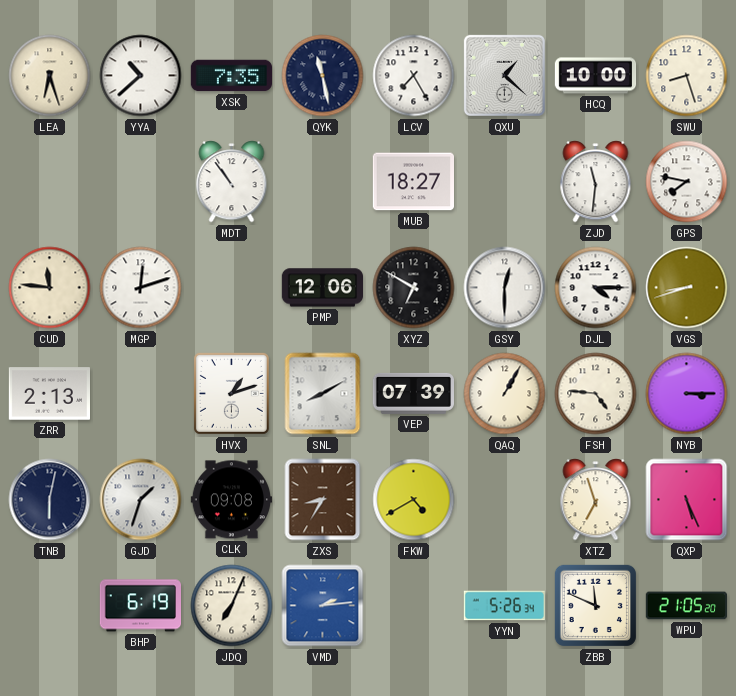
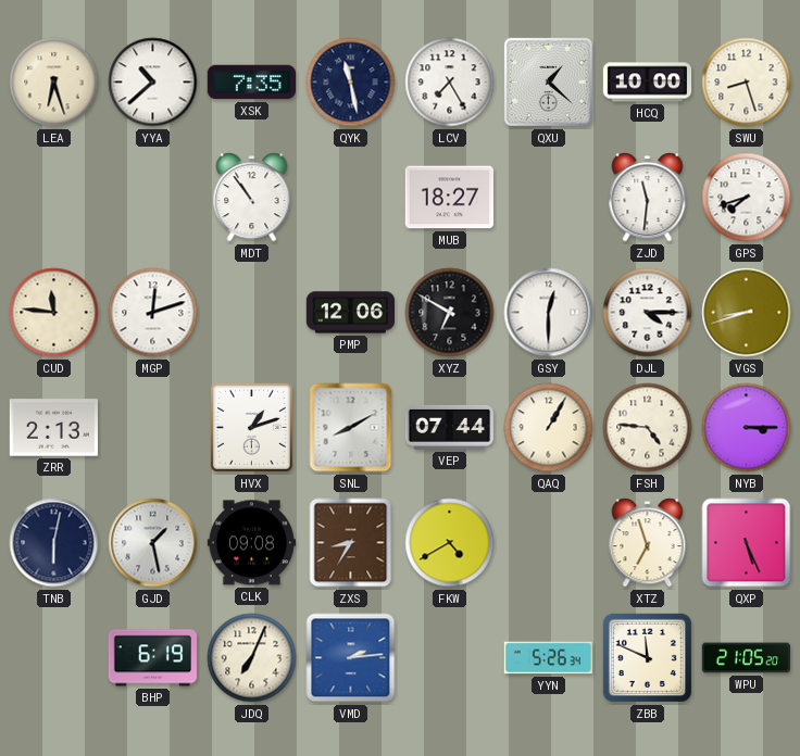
GPS: 7:47 -> 7:42 (747, 198)
VEP: 07:39 -> 07:44 (449, 427)
GJD: 1:33 -> 1:28 (153, 543)
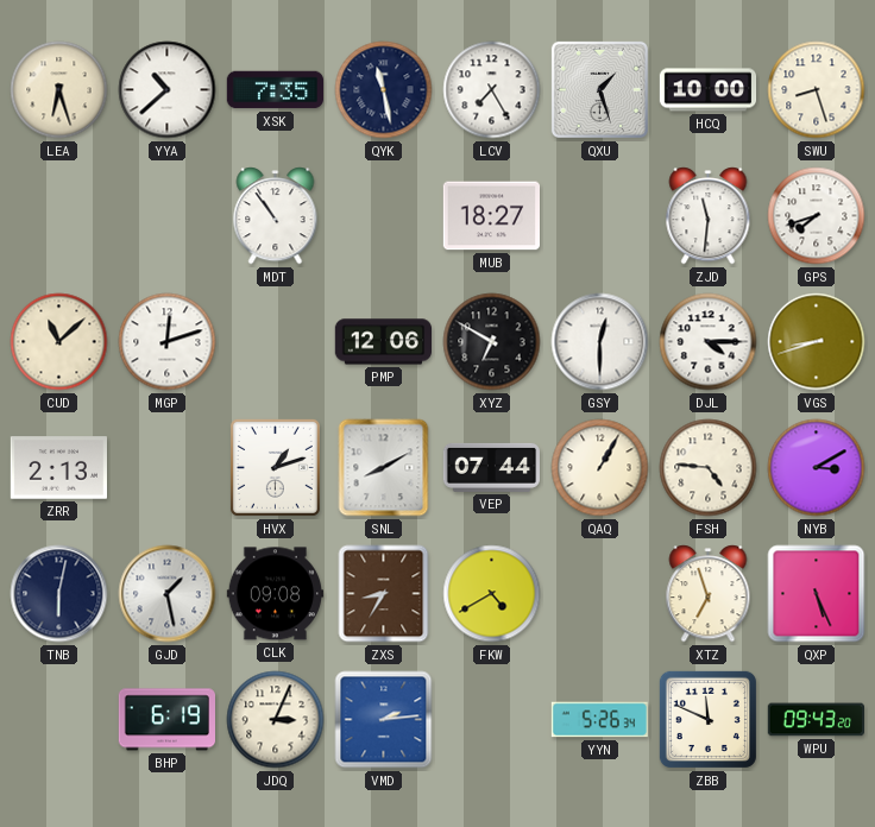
QXU: 1:22 -> 1:27 (599, 89)
CUD: 11:46 -> 11:08 (59, 342)
NYB: 3:15 -> 3:10 (817, 468)
JDQ: 7:04 -> 3:04 (276, 720)
WPU: 21:05 -> 09:43 (816, 720)
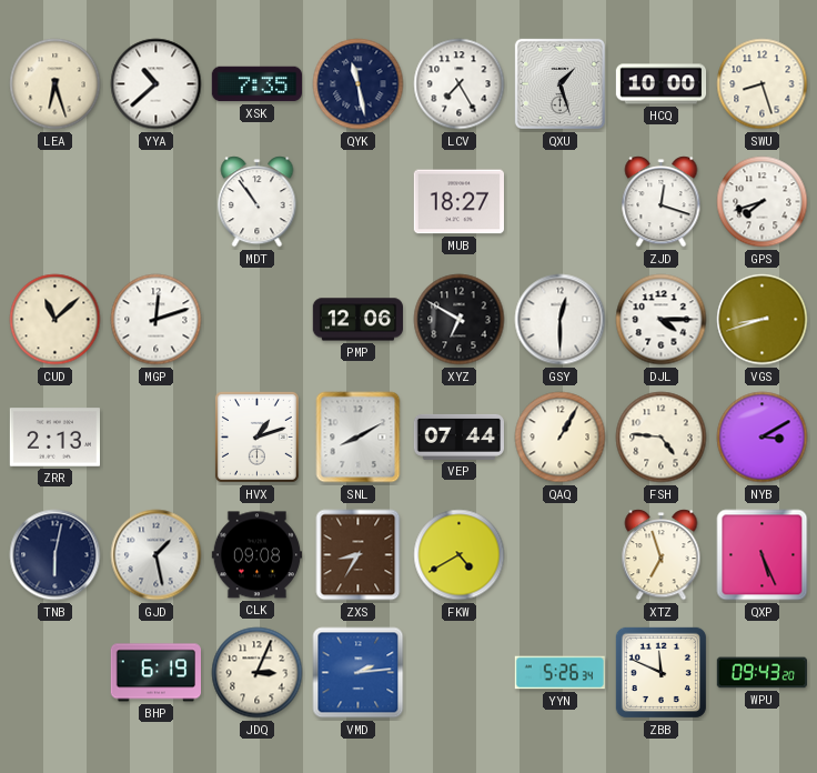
ZJD: 11:31 -> 12:18 (662, 202)
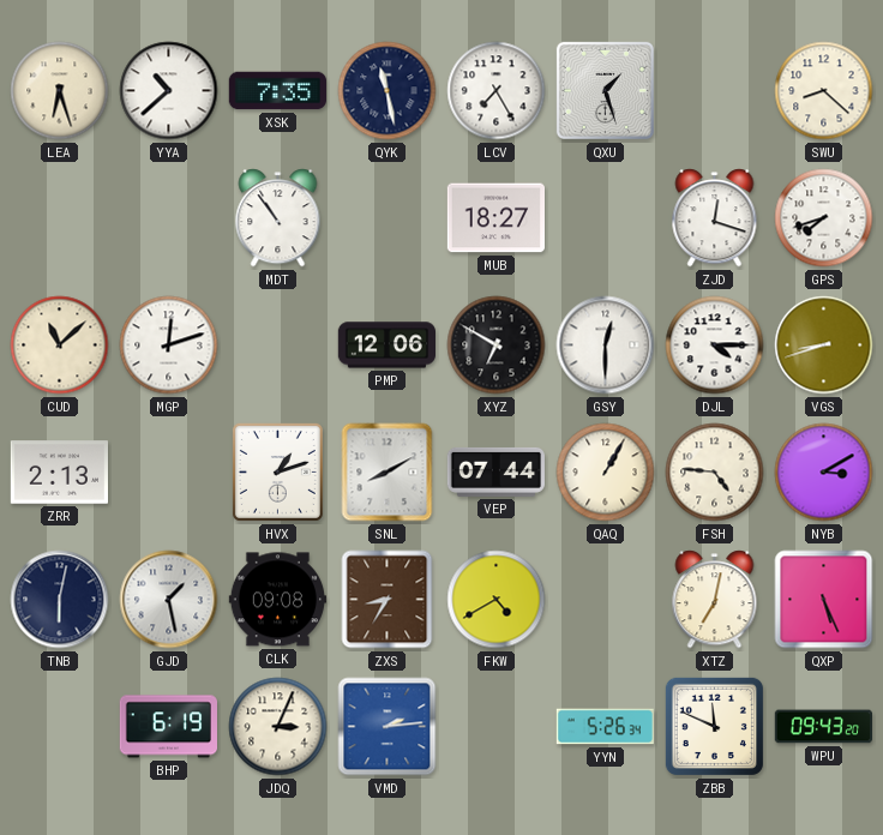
HCQ: 10:00 -> none (662, 84)
SWU: 8:27 -> 8:22 (824, 91)
XTZ: 6:57 -> 7:02 (715, 600)
